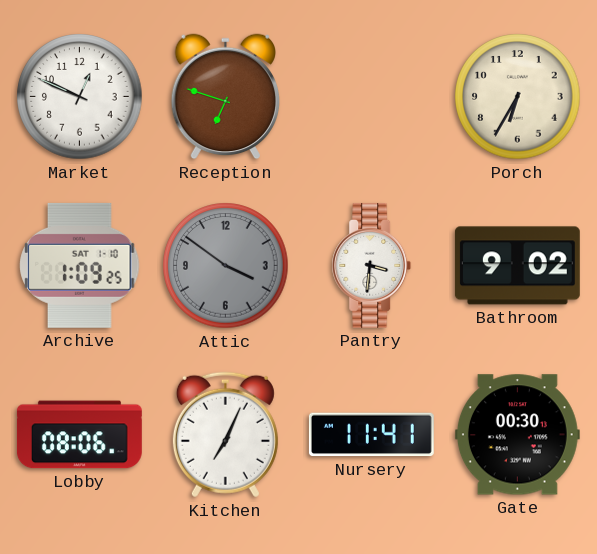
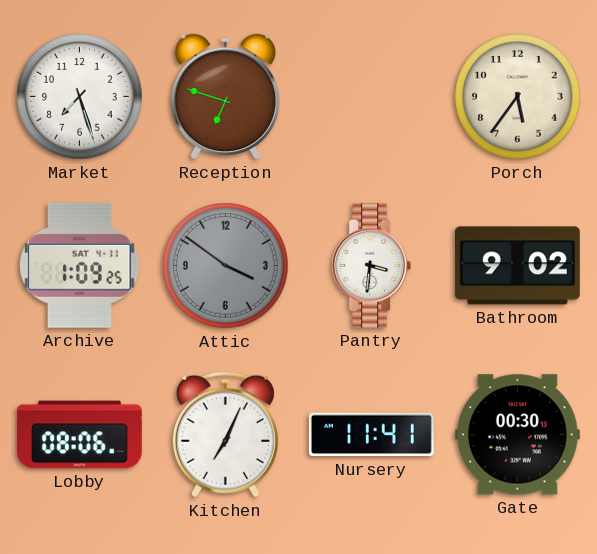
Market: 12:49 -> 7:27 (80, 97)
Porch: 6:35 -> 5:36 (518, 97)
Archive date: SAT 1-10 -> SAT 4-11 (80, 265)
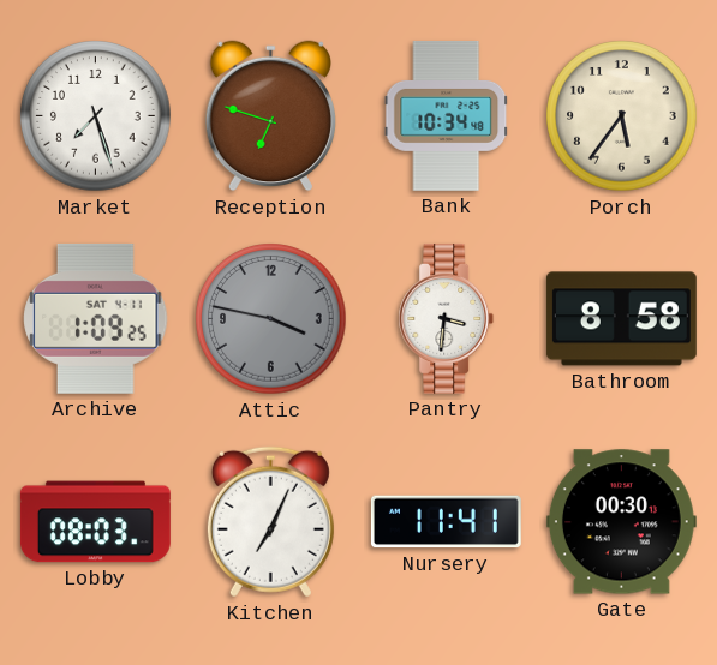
Bank: none -> 10:34 (447, 115)
Attic: 3:51 -> 3:47 (271, 319)
Bathroom: 9:02 -> 8:58 (621, 319)
Lobby: 08:06 -> 08:03 (95, 522)
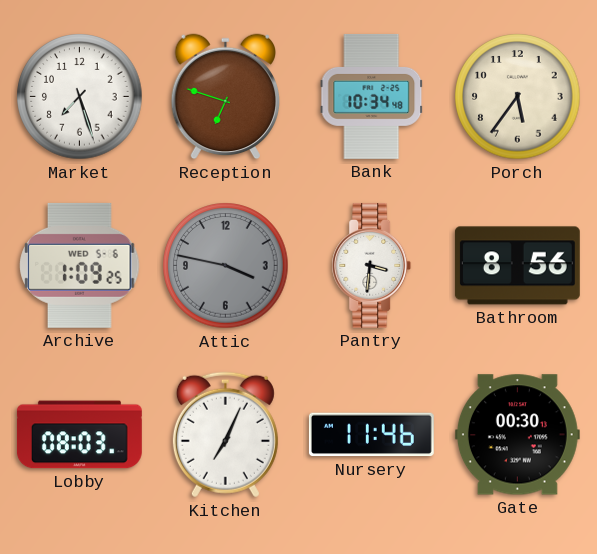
Archive date: SAT 4-11 -> WED 5-6 (80, 265)
Bathroom: 8:58 -> 8:56 (517, 266)
Nursery: 11:41 -> 11:46 (371, 435)
